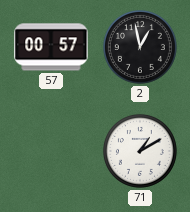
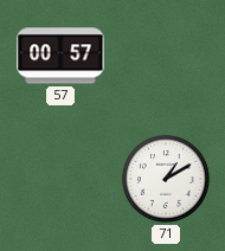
2: 12:58 -> none (140, 47)
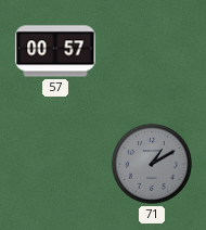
71 dial: white -> grey (152, 164)
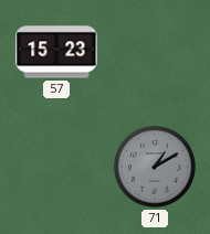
57: 00:57 -> 15:23 (56, 52)
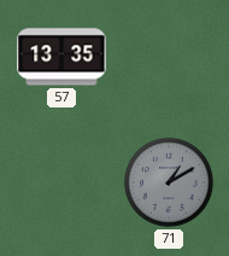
57: 15:23 -> 13:35 (61, 57)
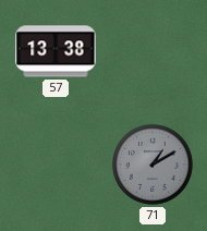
57: 13:35 -> 13:38 (56, 51)
